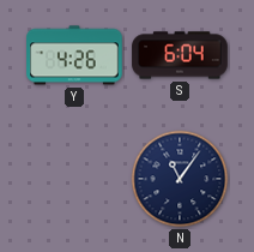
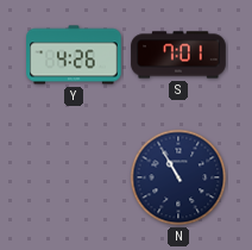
S: 6:04 -> 7:01 (178, 55)
N: 11:06 -> 10:55 (178, 177)
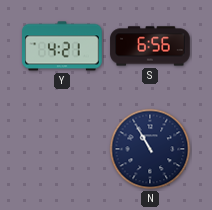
Y: 4:26 -> 4:21 (62, 46)
S: 7:01 -> 6:56 (150, 46)
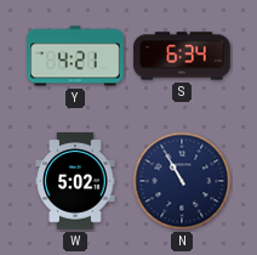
S: 6:56 -> 6:34 (182, 56)
W: none -> 5:02 (75, 181)
